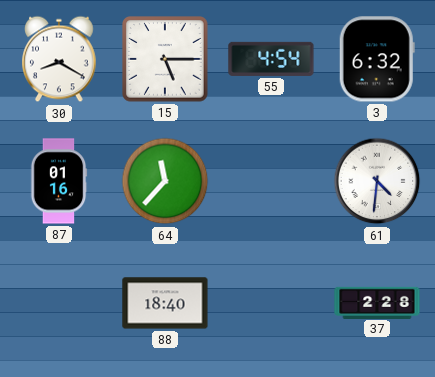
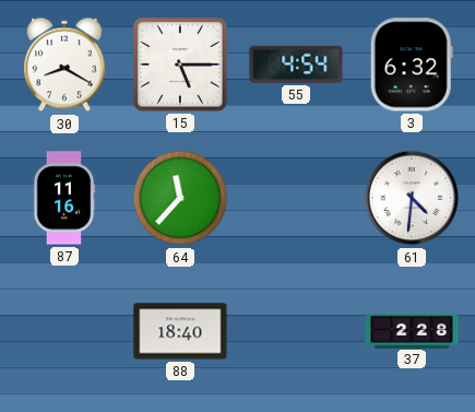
87: 01:16 -> 11:16 (64, 198)
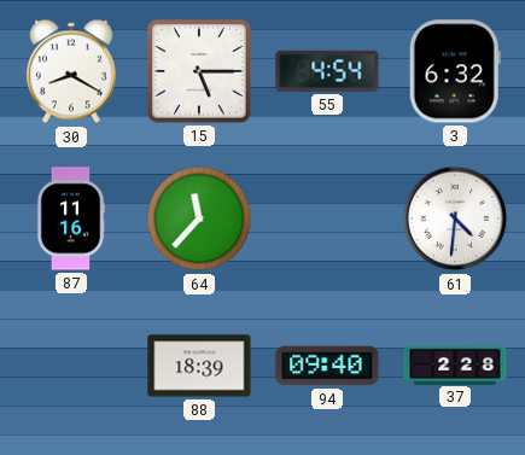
88: 18:40 -> 18:39 (199, 366)
94: none -> 09:40 (327, 366)
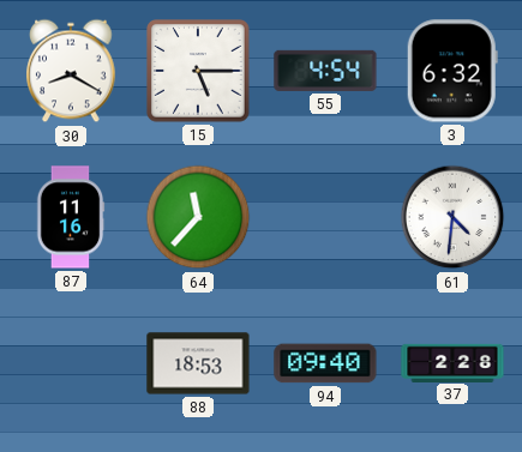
88: 18:39 -> 18:53 (198, 363)
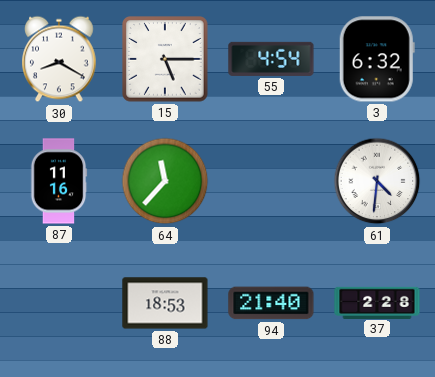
94: 09:40 -> 21:40 (271, 303)
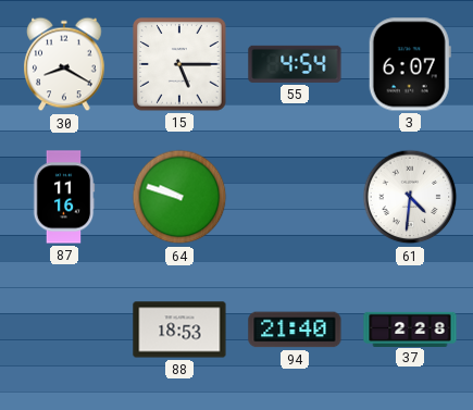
3: 6:32 -> 6:07 (410, 64)
64: 11:37 -> 9:48 (179, 197)
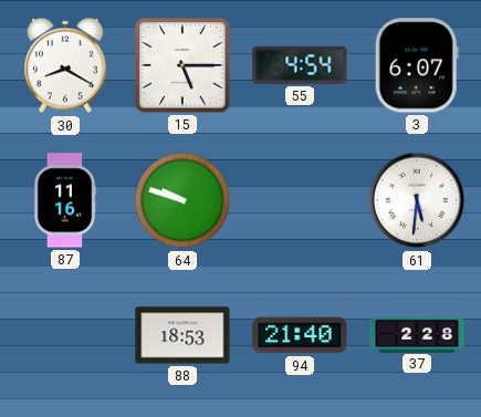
61: 4:31 -> 5:31 (417, 200)
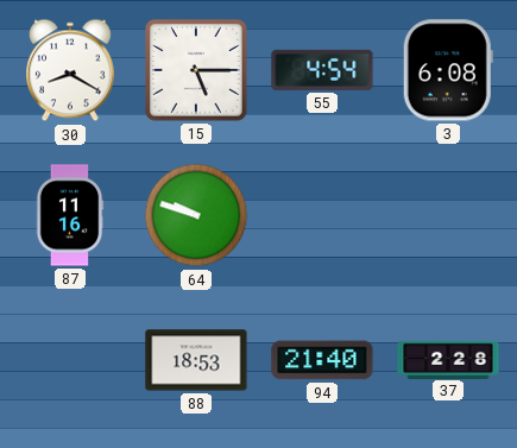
3: 6:07 -> 6:08 (448, 70)
61: 5:31 -> none (417, 200)
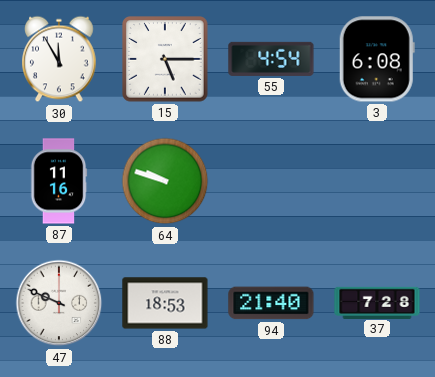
30: 8:20 -> 11:55 (59, 59)
47: none -> 9:49 (59, 303)
37: 2:28 -> 7:28 (377, 302)
